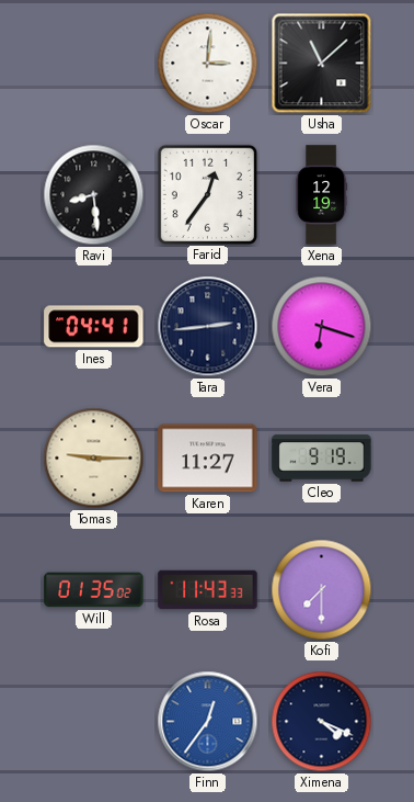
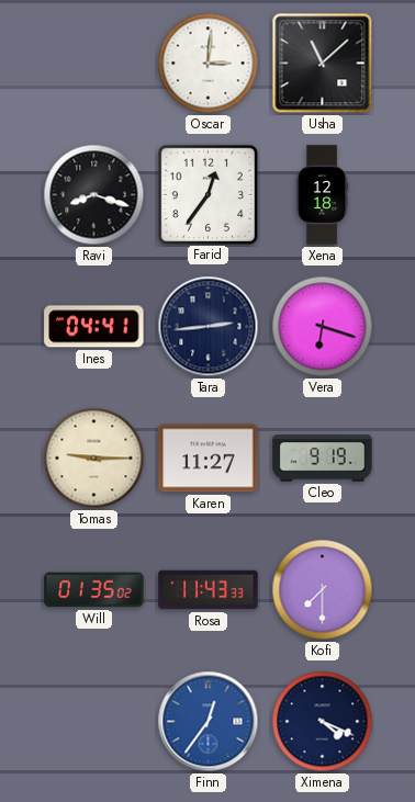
Ravi: 8:29 -> 8:18 (94, 195)
Xena: 12:19 -> 12:18 (323, 195)
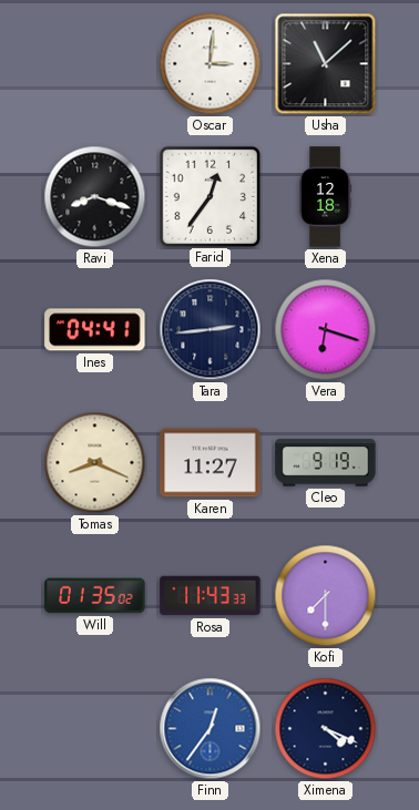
Tomas: 9:15 -> 8:19 (95, 463)
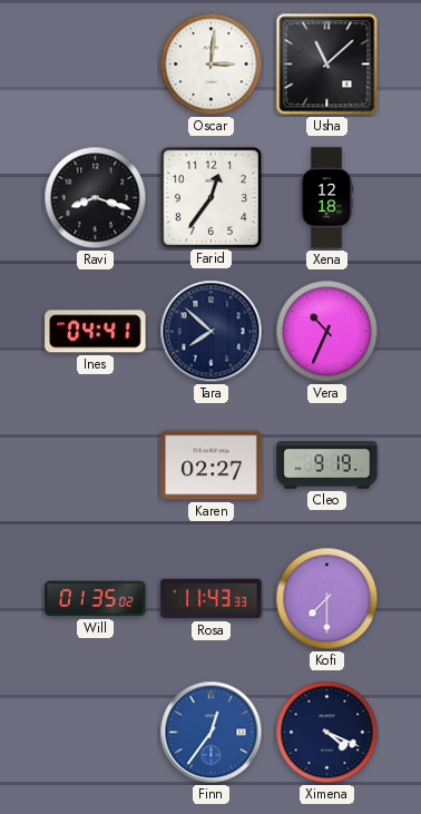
Tara: 2:44 -> 7:52 (212, 332)
Vera: 6:18 -> 10:34 (327, 332)
Tomas: 8:19 -> none (95, 463)
Karen: 11:27 -> 02:27 (212, 465)
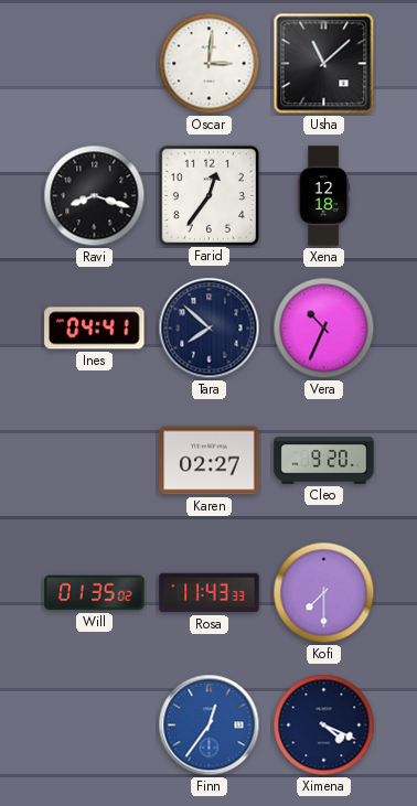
Cleo: 9:19 -> 9:20 (324, 461)
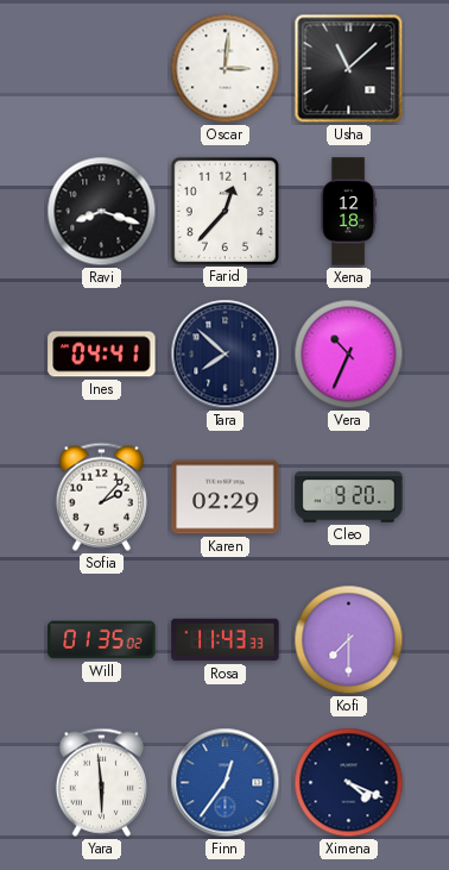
Farid: 12:36 -> 12:37 (224, 211)
Sofia: none -> 2:07 (101, 496)
Karen: 02:27 -> 02:29 (226, 497)
Yara: none -> 5:59 (101, 782)
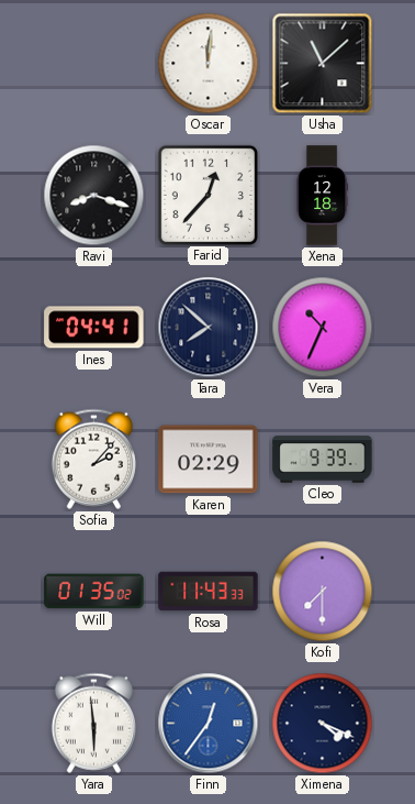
Oscar: 3:01 -> 12:01 (209, 64)
Cleo: 9:20 -> 9:39 (323, 460)
